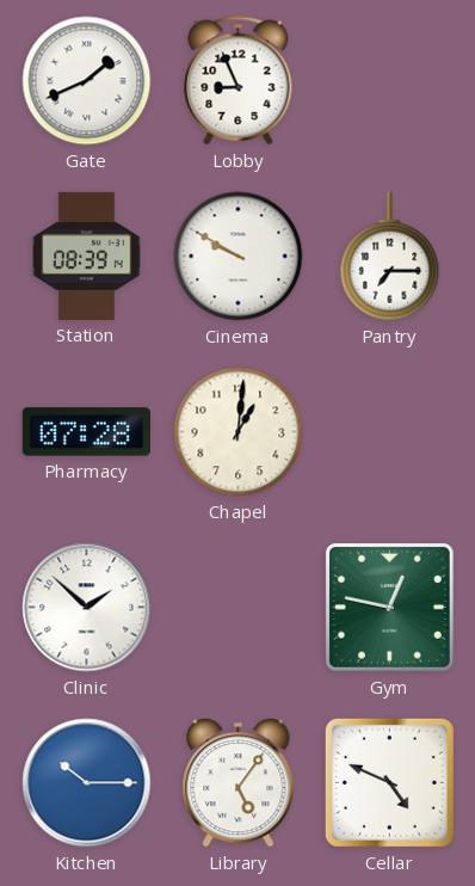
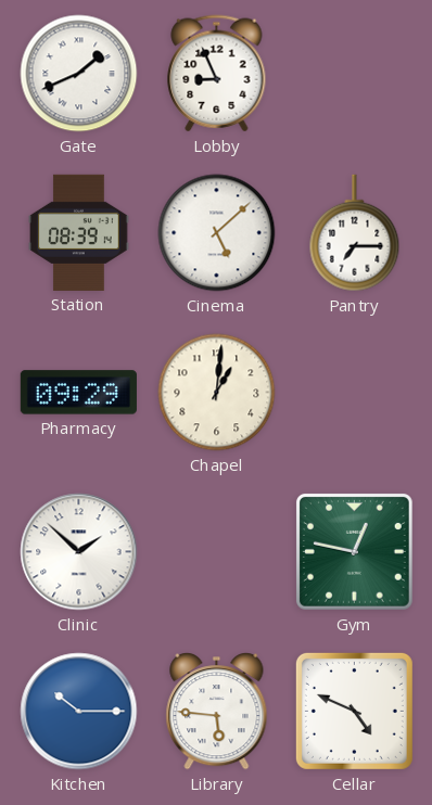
Cinema: 9:50 -> 5:08 (217, 233)
Pharmacy: 07:28 -> 09:29 (78, 393)
Library: 5:06 -> 5:46 (217, 712)
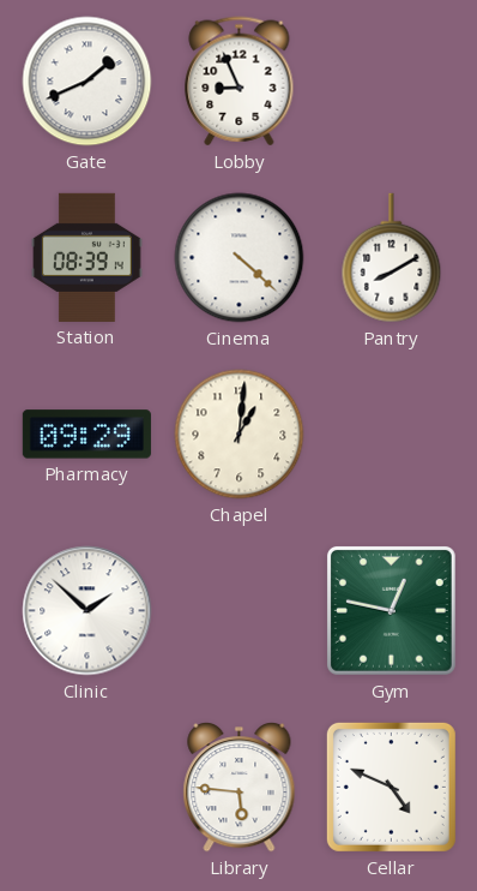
Cinema: 5:08 -> 4:22 (240, 258)
Pantry: 7:15 -> 8:10 (392, 258)
Kitchen: 10:15 -> none (79, 712)
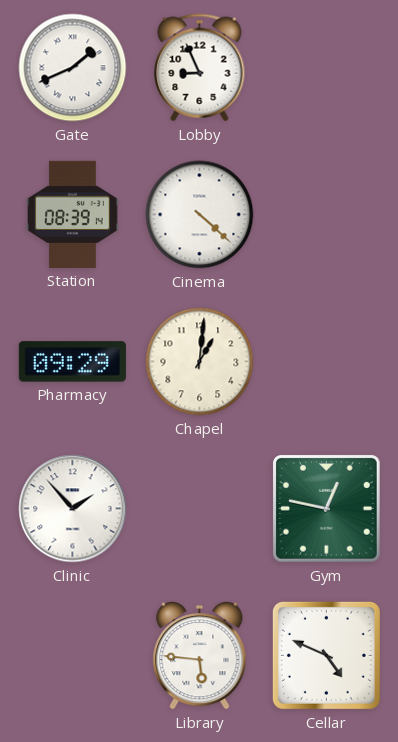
Pantry: 8:10 -> none (392, 258)
Clinic: 1:52 -> 1:53 (73, 509)
